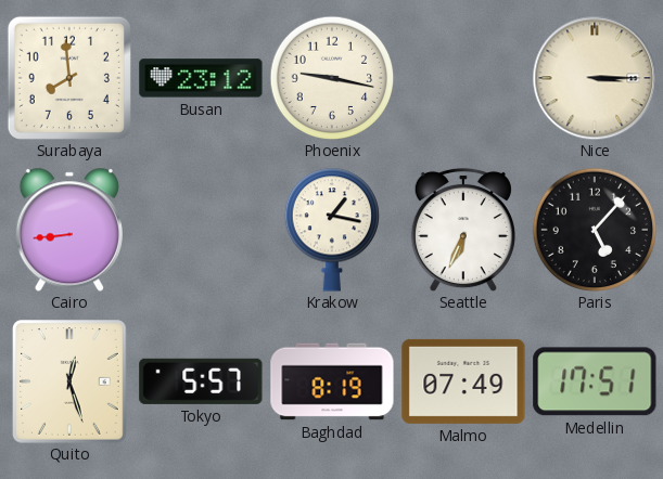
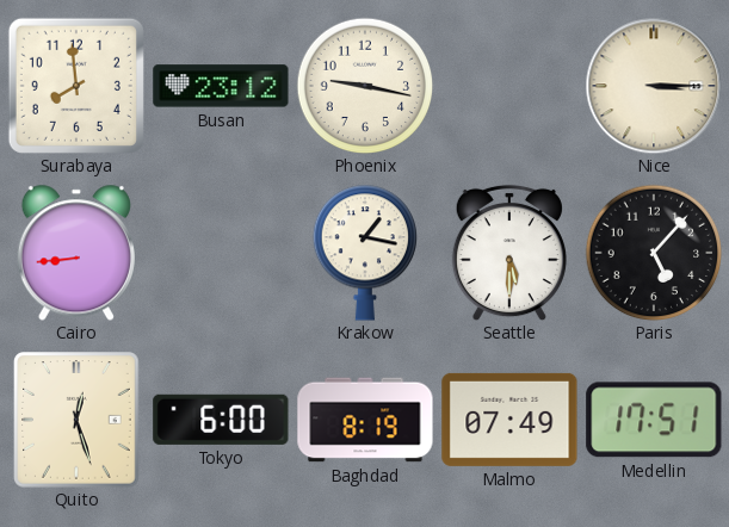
Seattle: 6:34 -> 5:30 (509, 253)
Tokyo: 5:57 -> 6:00 (221, 420)
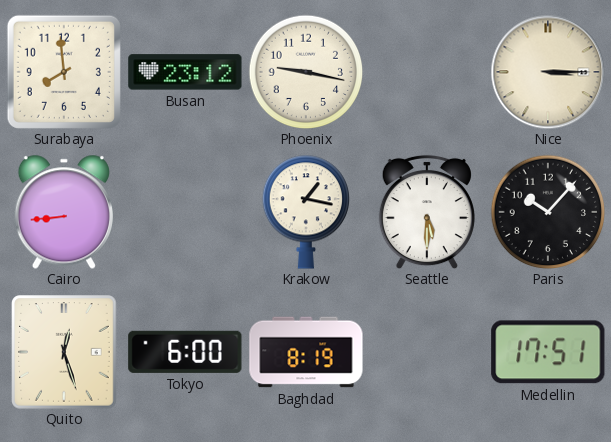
Paris: 5:07 -> 10:07 (548, 212)
Malmo: 07:49 -> none (509, 420)
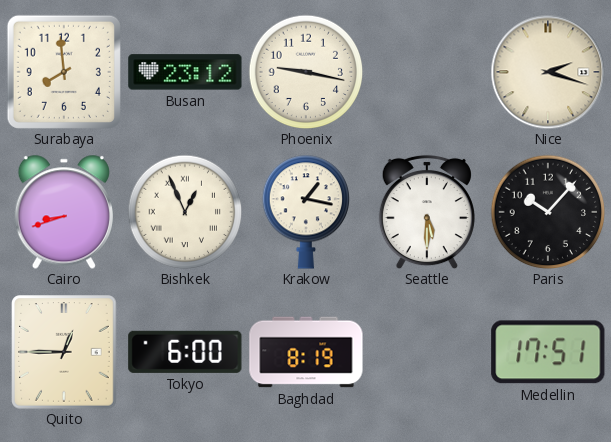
Nice: 3:15 -> 2:18 (548, 72)
Cairo: 8:44 -> 8:42 (64, 212)
Bishkek: none -> 12:56 (185, 212)
Quito: 12:27 -> 12:45 (64, 352)
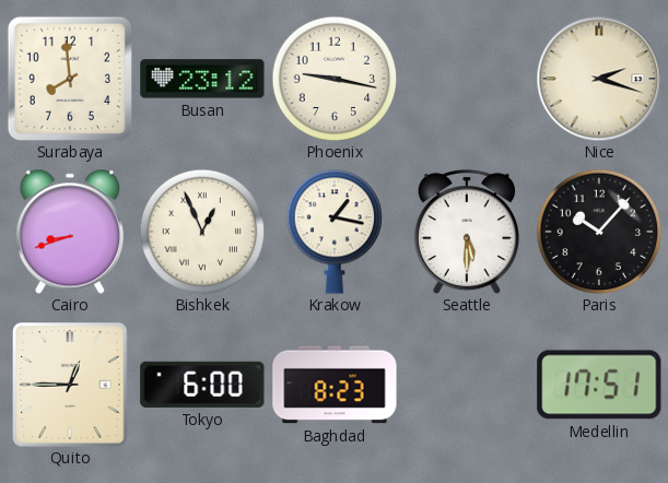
Baghdad: 8:19 -> 8:23 (335, 385)
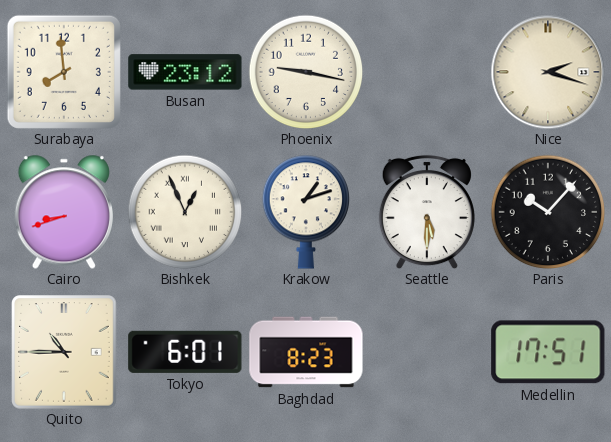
Krakow: 1:17 -> 1:12 (305, 212)
Quito: 12:45 -> 10:45 (64, 352)
Tokyo: 6:00 -> 6:01 (185, 352)
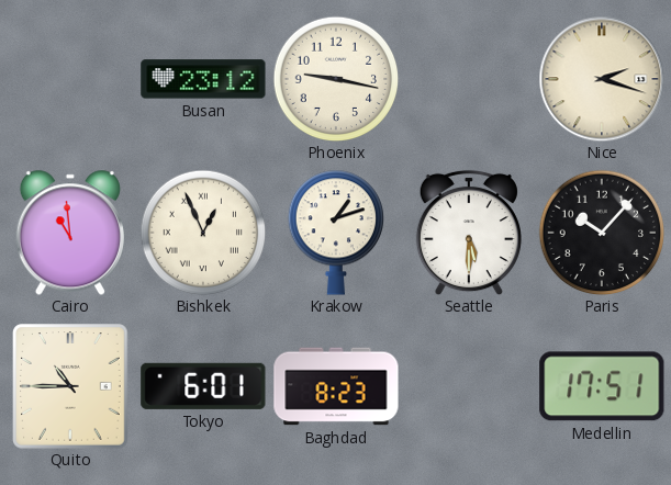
Surabaya: 7:59 -> none (64, 72)
Cairo: 8:42 -> 10:59 (70, 233)
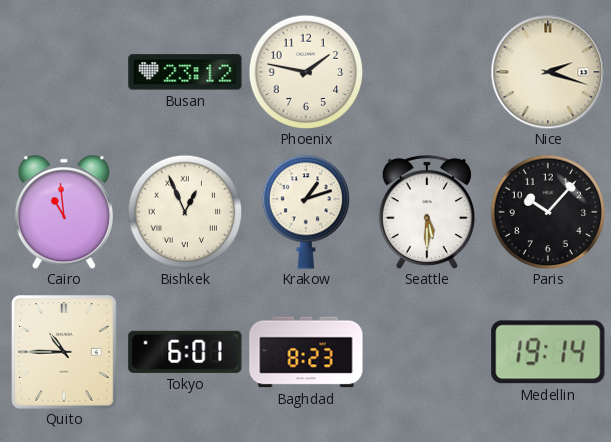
Phoenix: 9:17 -> 1:47 (306, 72)
Medellin: 17:51 -> 19:14 (548, 352)
